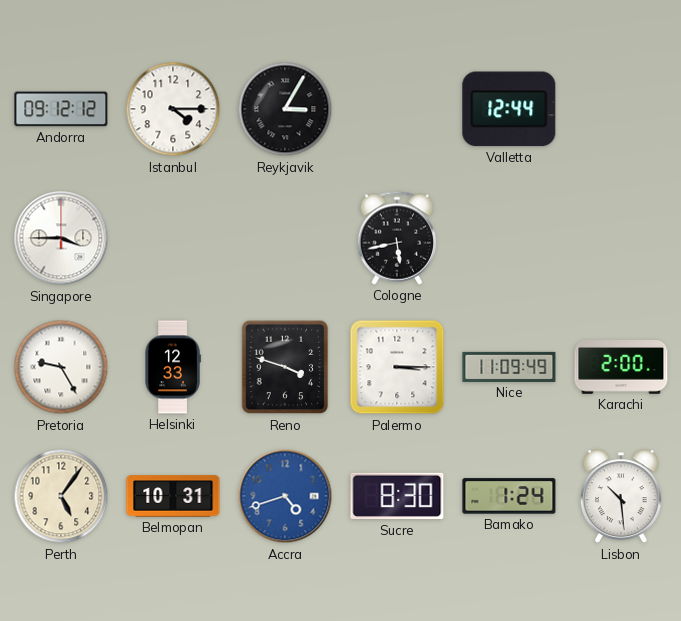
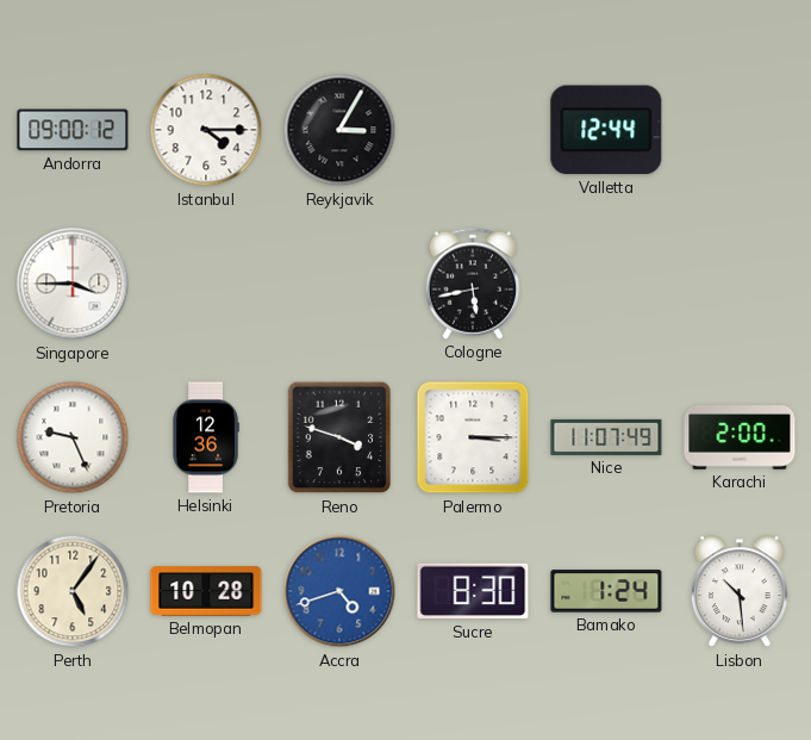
Andorra: 09:12 -> 09:00 (73, 130)
Pretoria: 9:25 -> 9:26 (73, 437)
Helsinki: 12:33 -> 12:36 (206, 437)
Nice: 11:09 -> 11:07 (606, 437)
Belmopan: 10:31 -> 10:28 (206, 591)
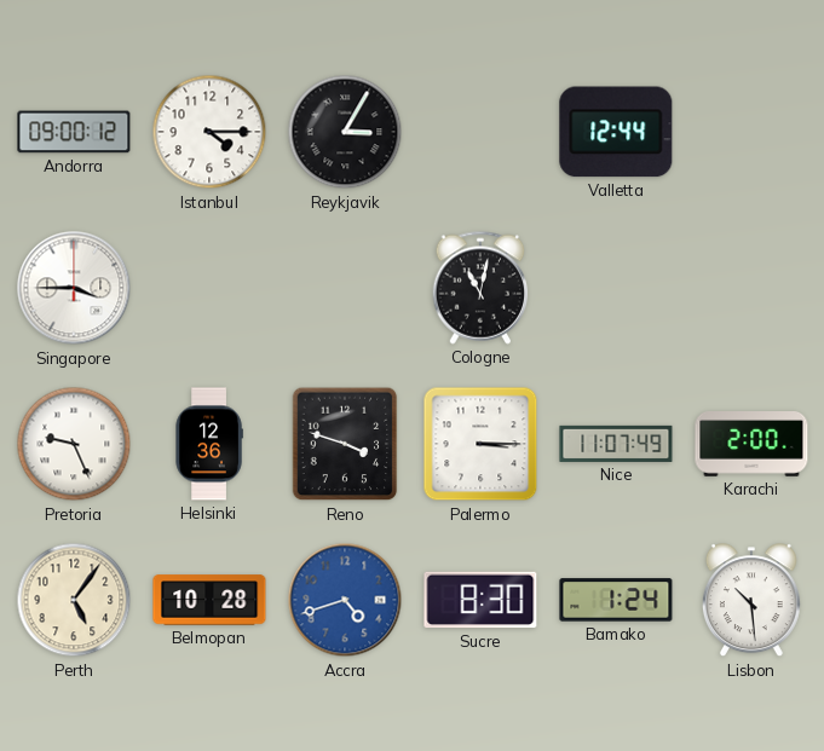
Cologne: 5:43 -> 11:02 (480, 288)
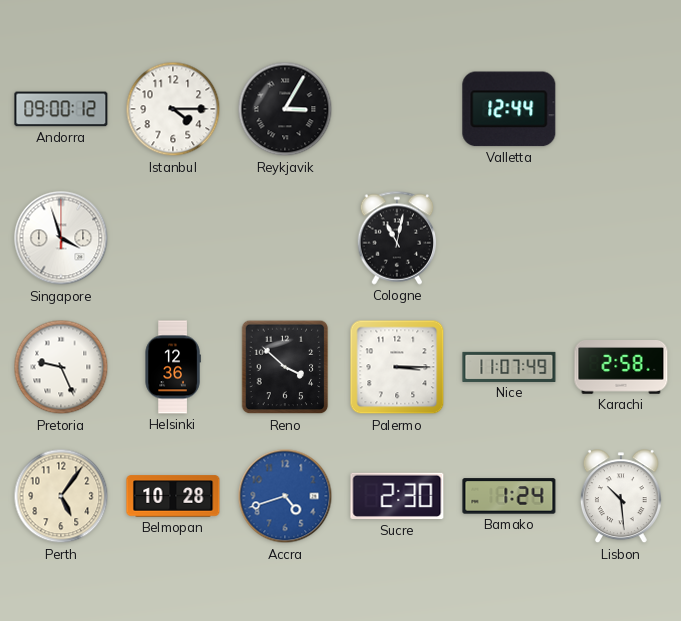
Singapore: 3:45 -> 3:57 (61, 238)
Reno: 3:48 -> 3:52 (285, 367)
Karachi: 2:00 -> 2:58 (621, 368)
Sucre: 8:30 -> 2:30 (397, 496)
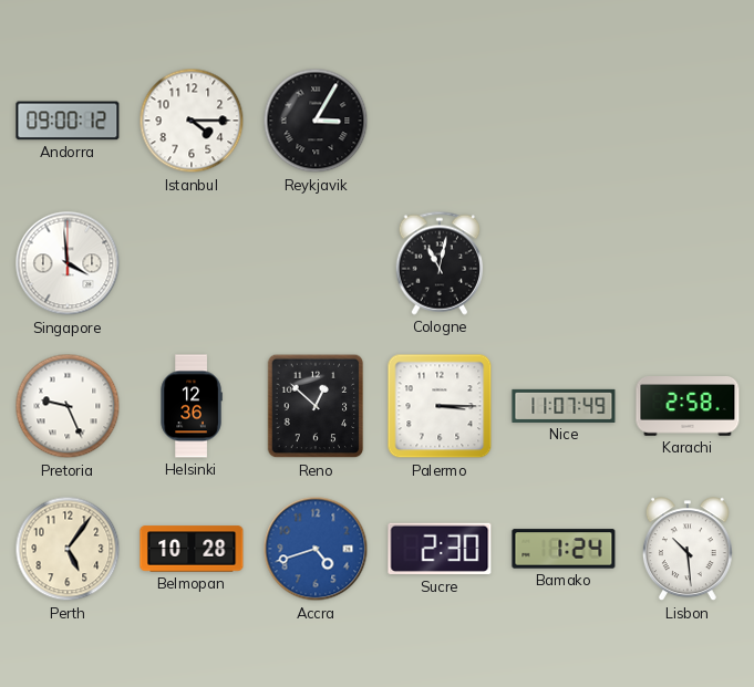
Valletta: 12:44 -> none (509, 109)
Singapore: 3:57 -> 3:59 (68, 263)
Reno: 3:52 -> 12:52 (316, 406)
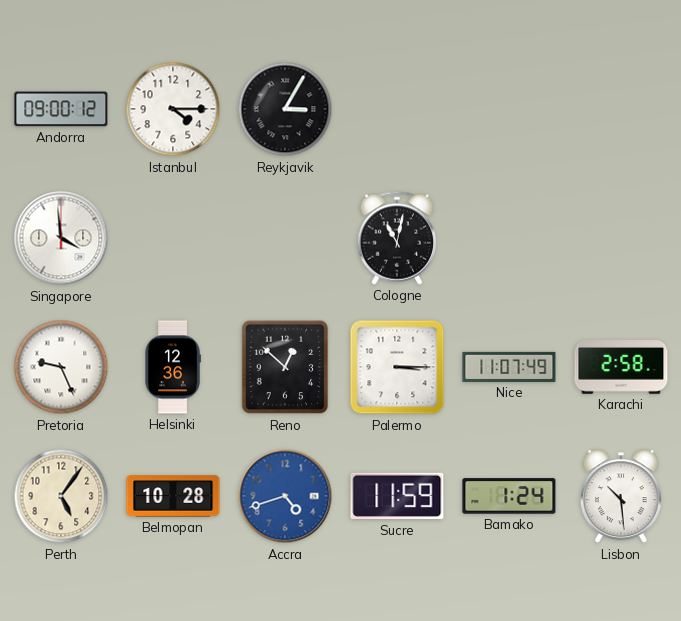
Sucre: 2:30 -> 11:59 (397, 496)
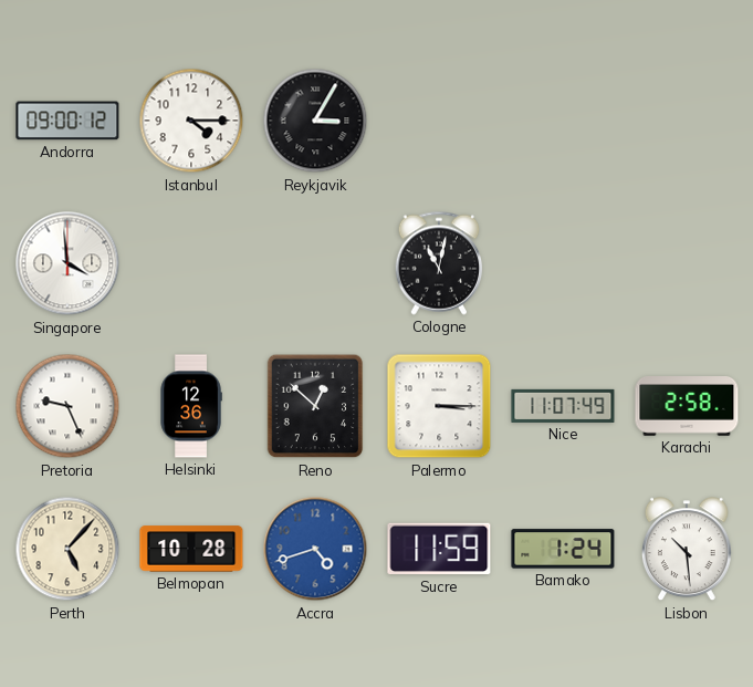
Perth: 5:06 -> 5:07 (67, 549)
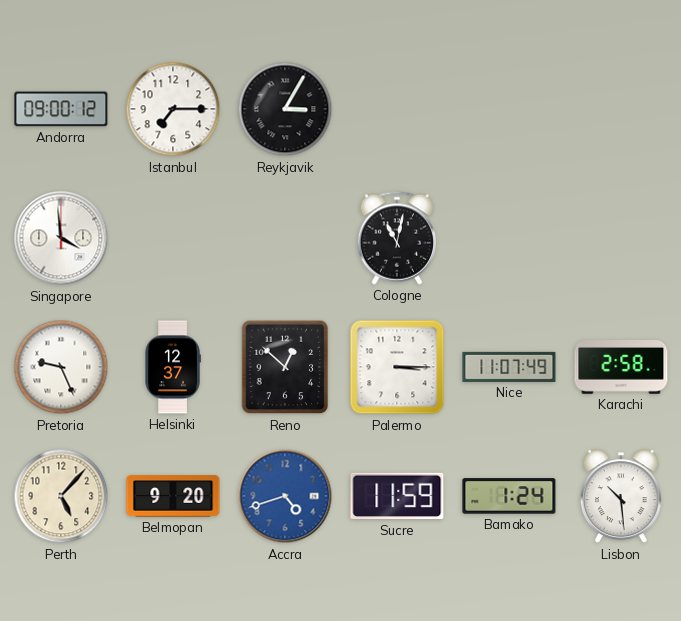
Istanbul: 4:15 -> 7:15 (173, 109)
Helsinki: 12:36 -> 12:37 (173, 367)
Belmopan: 10:28 -> 9:20 (173, 496)
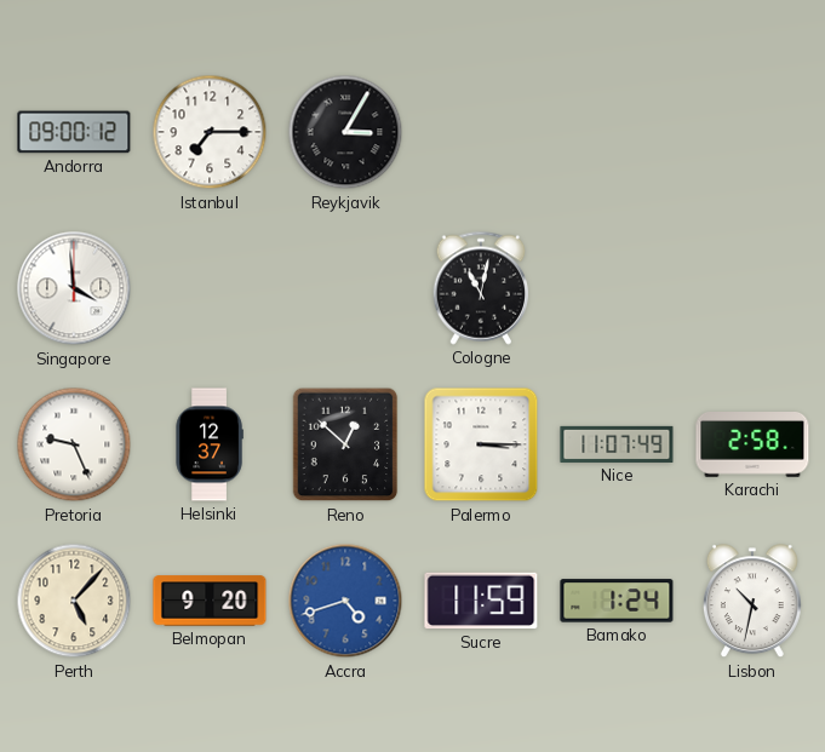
Lisbon: 10:29 -> 10:32 (752, 602)
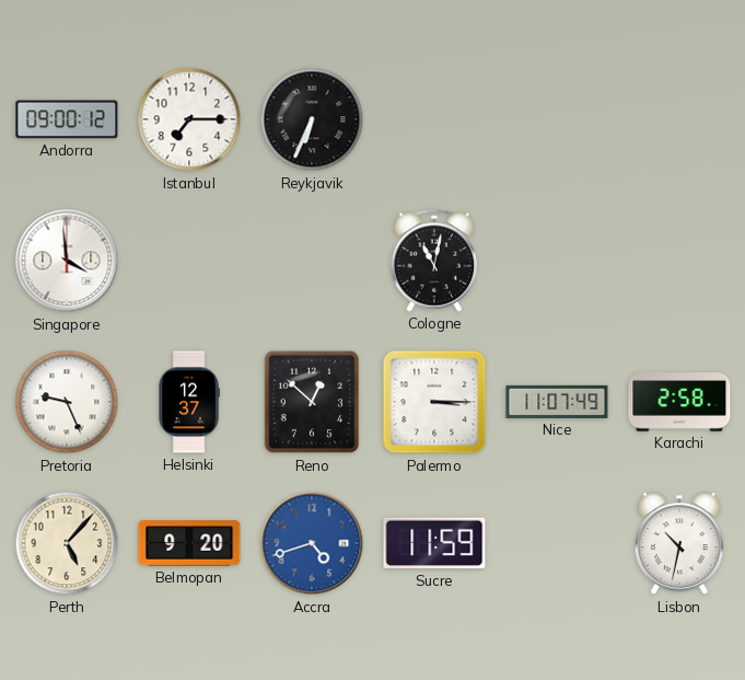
Reykjavik: 3:05 -> 6:34 (312, 119)
Bamako: 1:24 -> none (617, 601)
